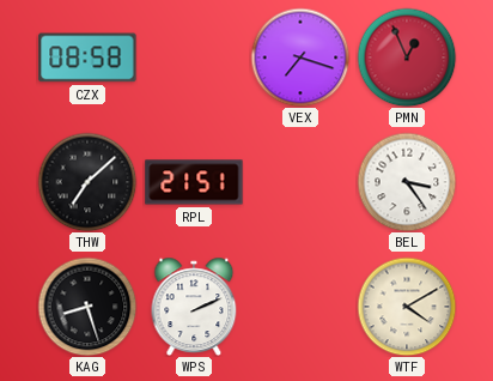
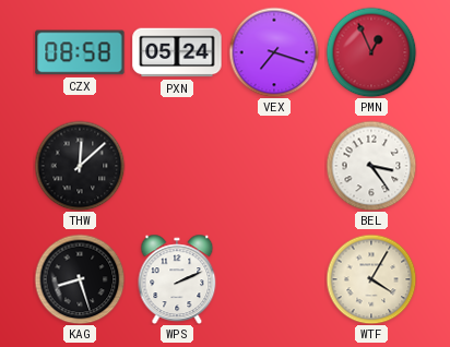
PXN: none -> 05:24 (177, 52)
THW: 7:08 -> 12:08 (80, 166)
RPL: 21:51 -> none (194, 182)
WTF: 4:10 -> 4:05 (371, 279)
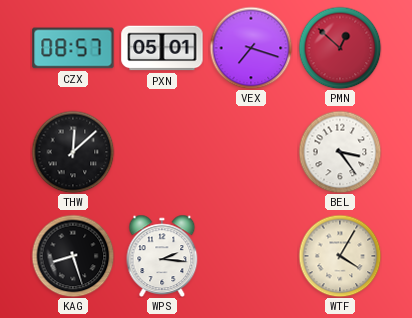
CZX: 08:58 -> 08:57 (73, 48)
PXN: 05:24 -> 05:01 (162, 48)
PMN: 12:56 -> 12:52 (340, 48)
WPS: 2:11 -> 2:16 (162, 256)
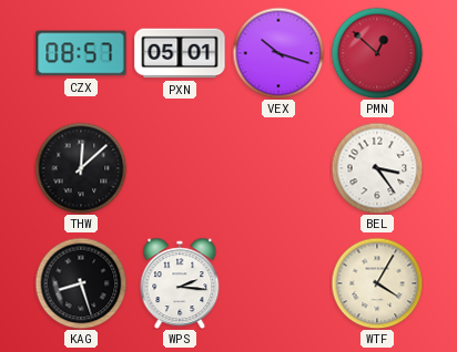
VEX: 7:18 -> 10:18 (278, 53)
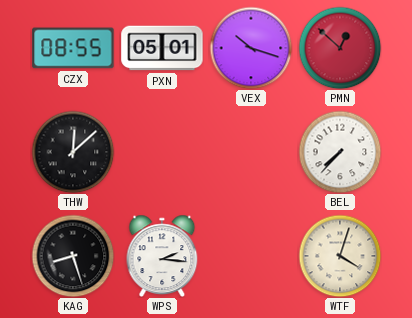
CZX: 08:57 -> 08:55 (73, 48)
BEL: 3:24 -> 7:37 (340, 152)
WTF: 4:05 -> 4:03 (340, 256)
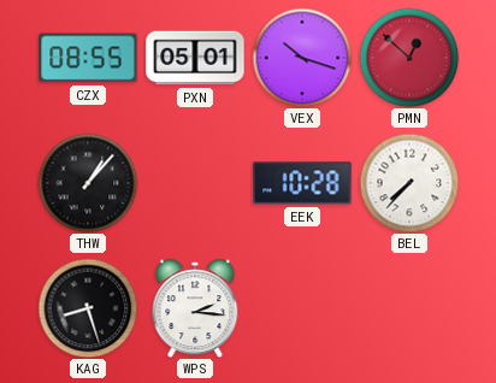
THW: 12:08 -> 1:07 (88, 183)
EEK: none -> 10:28 (302, 183)
WTF: 4:03 -> none (340, 256)
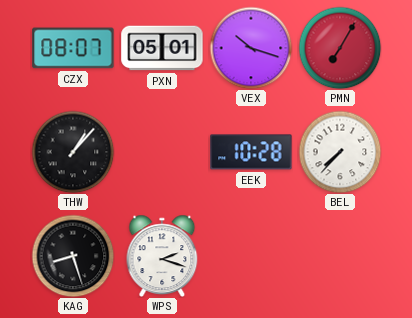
CZX: 08:55 -> 08:07 (73, 48)
PMN: 12:52 -> 7:05 (340, 48)
WPS: 2:16 -> 2:18 (162, 256)
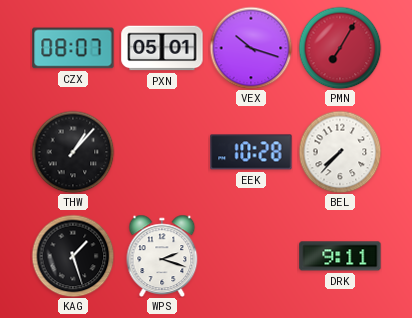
KAG: 8:27 -> 1:27 (73, 256)
DRK: none -> 9:11 (340, 256)
